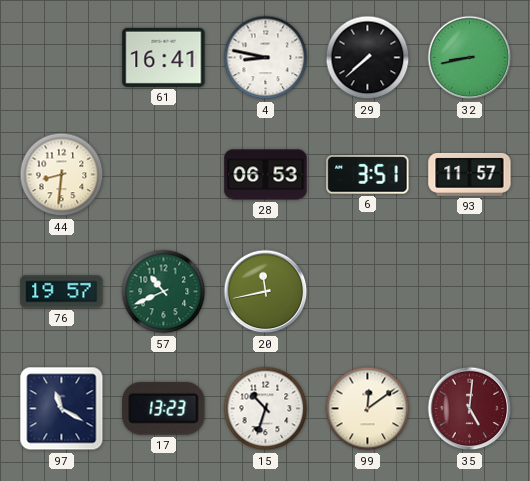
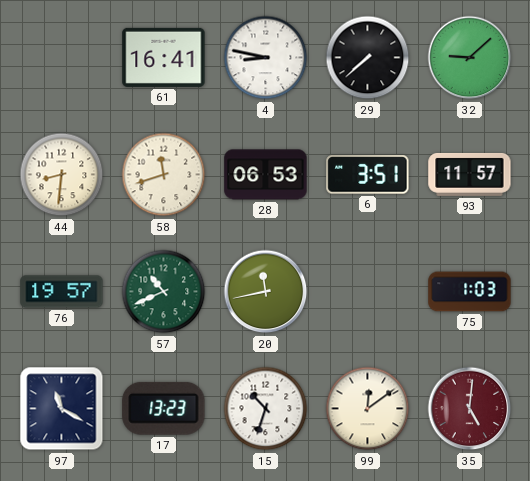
32: 8:43 -> 9:08 (470, 58)
58: none -> 11:42 (164, 175)
75: none -> 1:03 (470, 292)
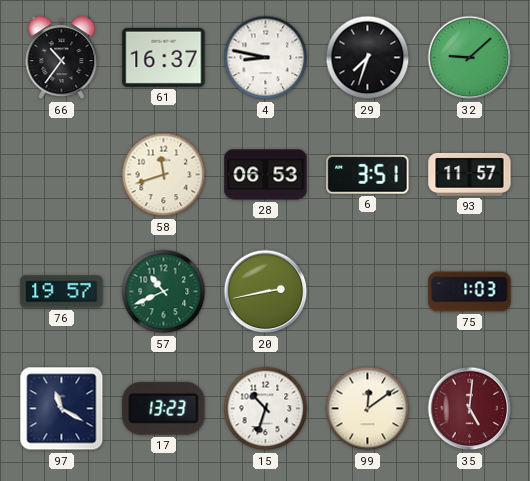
66: none -> 10:36 (62, 58)
61: 16:41 -> 16:37 (164, 57)
29: 7:38 -> 7:33 (368, 58)
44: 8:31 -> none (62, 175)
20: 11:43 -> 2:43 (266, 292)
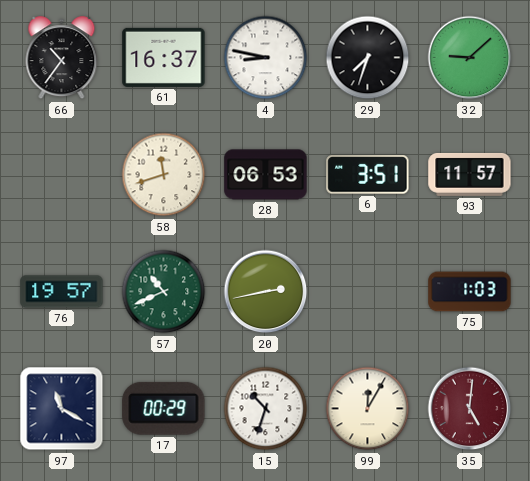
17: 13:23 -> 00:29 (164, 408)
99: 12:09 -> 12:05 (368, 409)
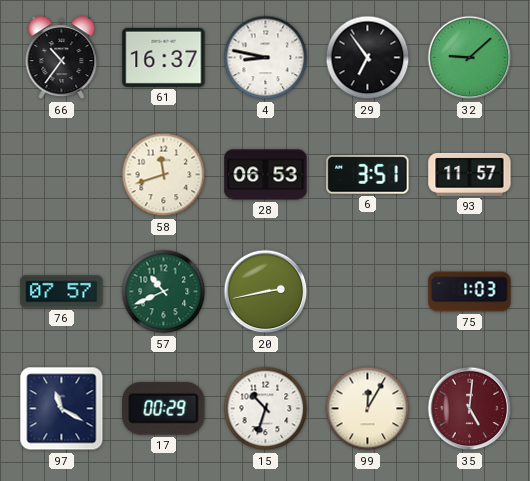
29: 7:33 -> 6:54 (368, 58)
76: 19:57 -> 07:57 (62, 292)
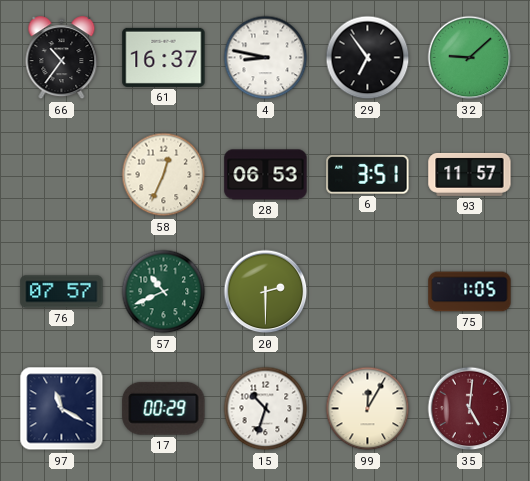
58: 11:42 -> 12:34 (164, 175)
20: 2:43 -> 2:30 (266, 292)
75: 1:03 -> 1:05 (470, 292)
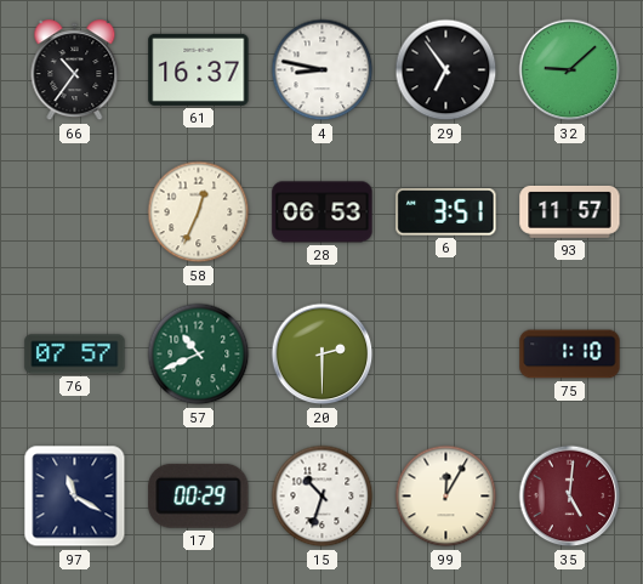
75: 1:05 -> 1:10 (570, 355)
